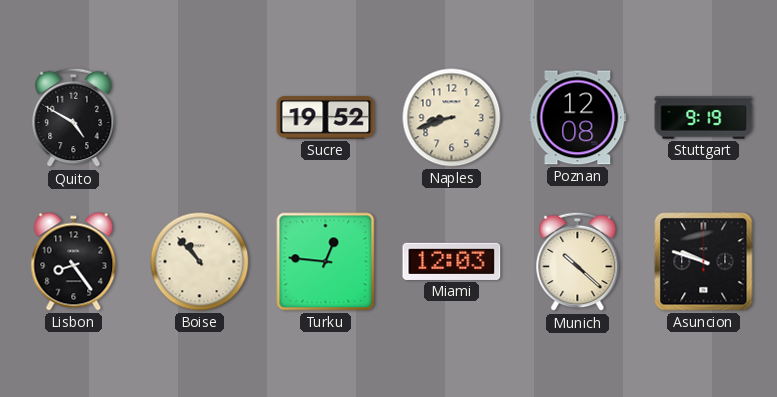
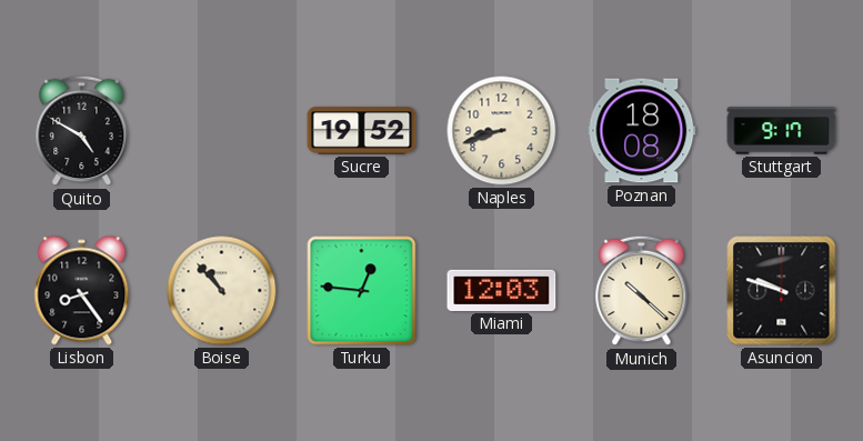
Poznan: 12:08 -> 18:08 (642, 131)
Stuttgart: 9:19 -> 9:17 (782, 131)
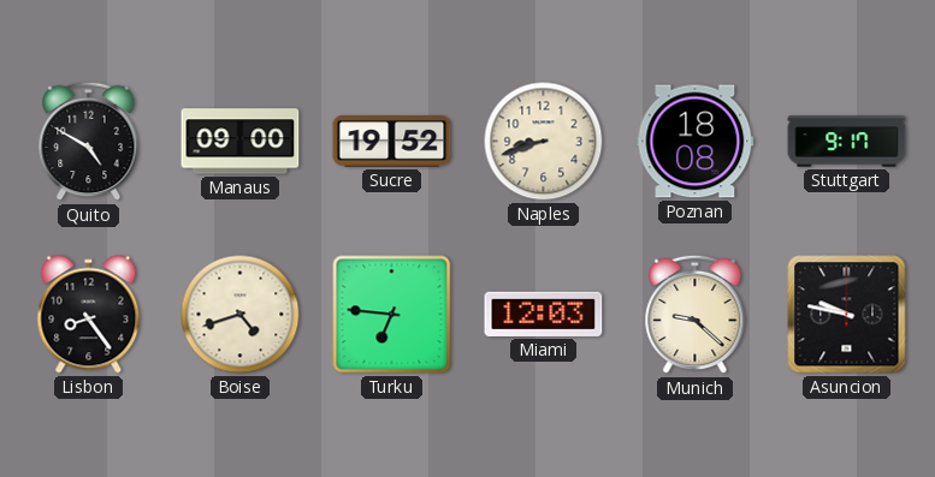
Manaus: none -> 09:00 (241, 142)
Boise: 10:53 -> 4:42 (241, 315)
Turku: 12:46 -> 6:46 (392, 315)
Munich: 10:22 -> 9:22 (696, 315)
Asuncion: 9:48 -> 9:47 (847, 315)
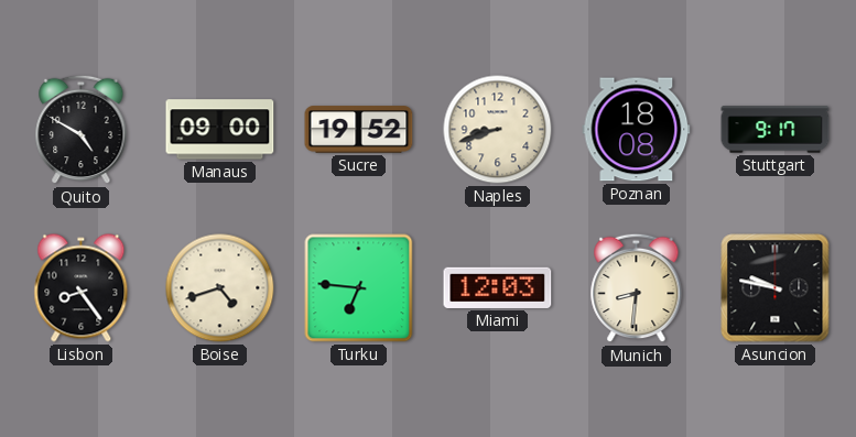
Munich: 9:22 -> 8:31 (637, 288)
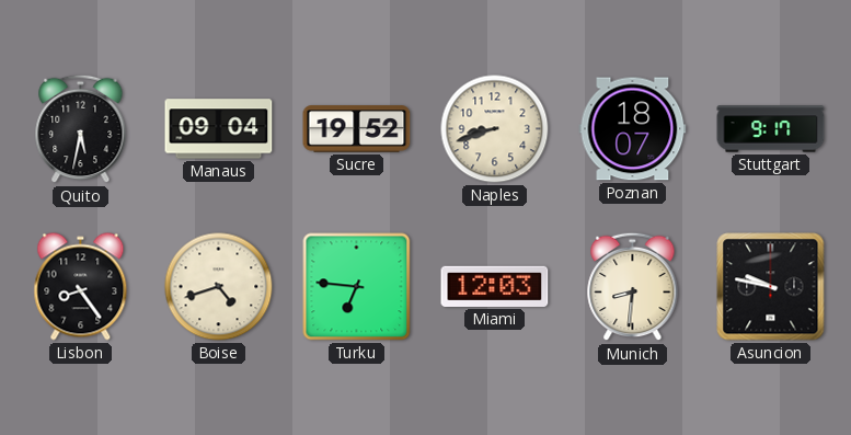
Quito: 4:50 -> 5:32 (81, 129)
Manaus: 09:00 -> 09:04 (219, 129)
Poznan: 18:08 -> 18:07 (633, 129)
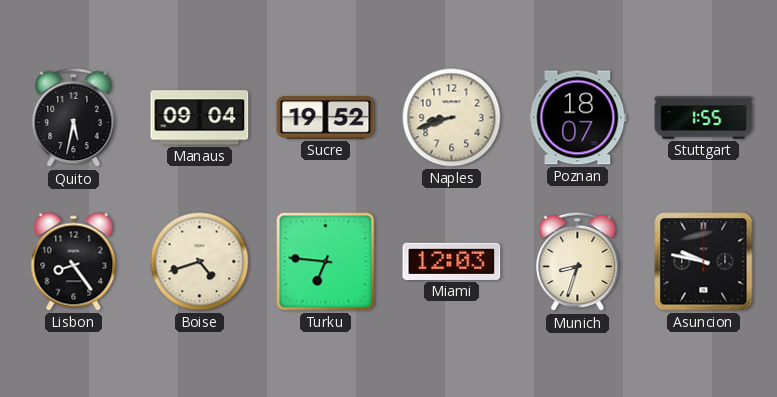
Stuttgart: 9:17 -> 1:55 (704, 118)
Munich: 8:31 -> 8:33 (578, 262)
